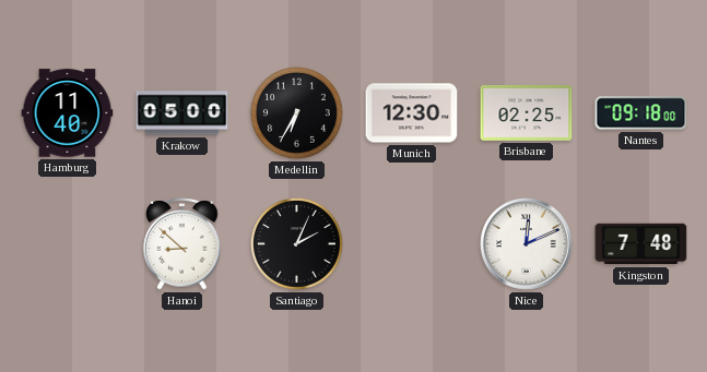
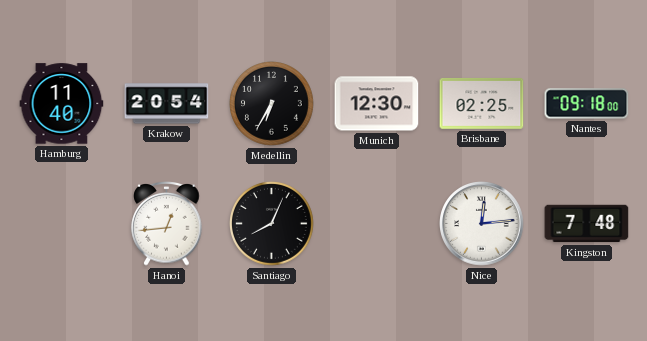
Krakow: 05:00 -> 20:54 (167, 104)
Hanoi: 8:52 -> 12:44 (167, 224)
Santiago: 2:04 -> 8:04 (272, 224)
Nice: 12:11 -> 12:14 (482, 224)
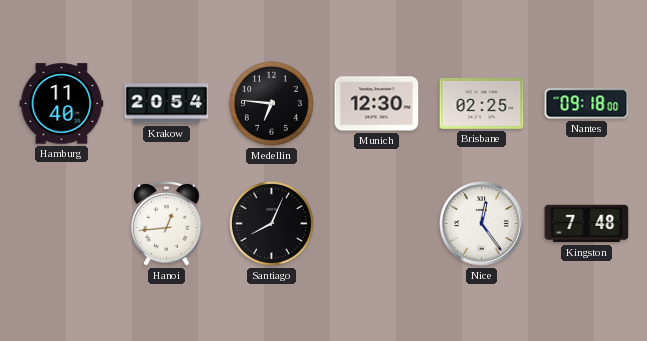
Medellin: 6:35 -> 6:46 (272, 104)
Nice: 12:14 -> 12:24 (482, 224)
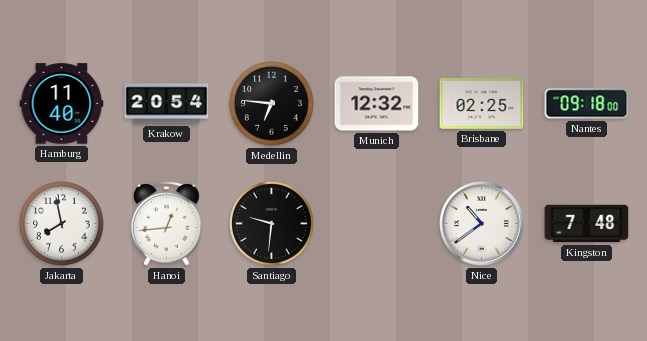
Munich: 12:30 -> 12:32 (377, 104)
Jakarta: none -> 7:58 (62, 224)
Santiago: 8:04 -> 9:31 (272, 224)
Nice: 12:24 -> 10:39 (482, 224)
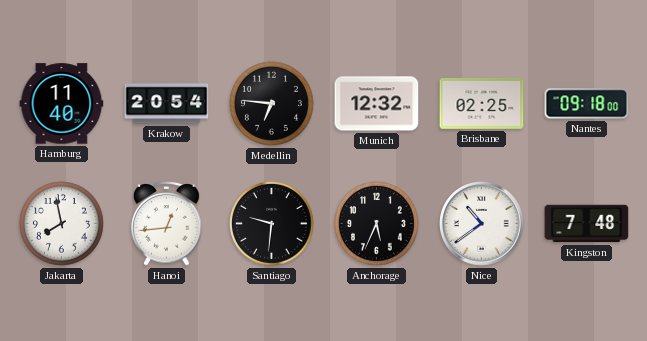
Anchorage: none -> 5:34 (377, 224)
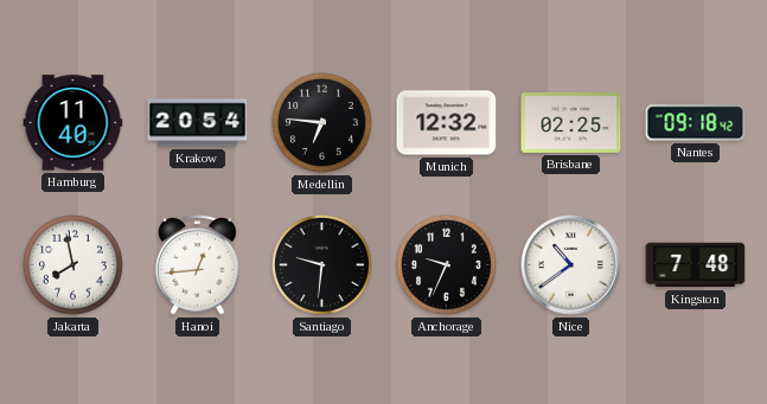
Nantes: 09:18:00 -> 09:18:42 (696, 123)
Anchorage: 5:34 -> 9:34 (447, 265)
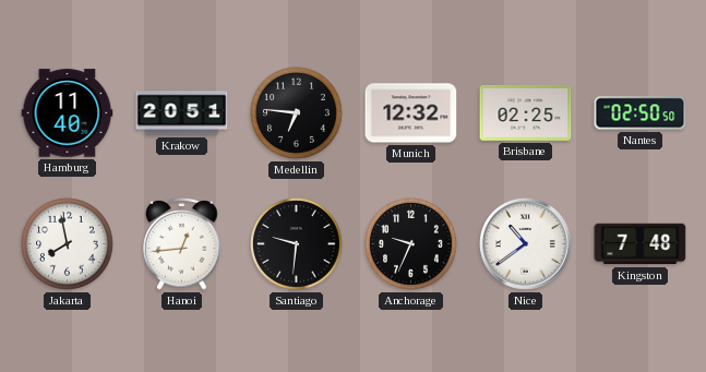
Krakow: 20:54 -> 20:51 (182, 113)
Nantes: 09:18 -> 02:50 (641, 113)
